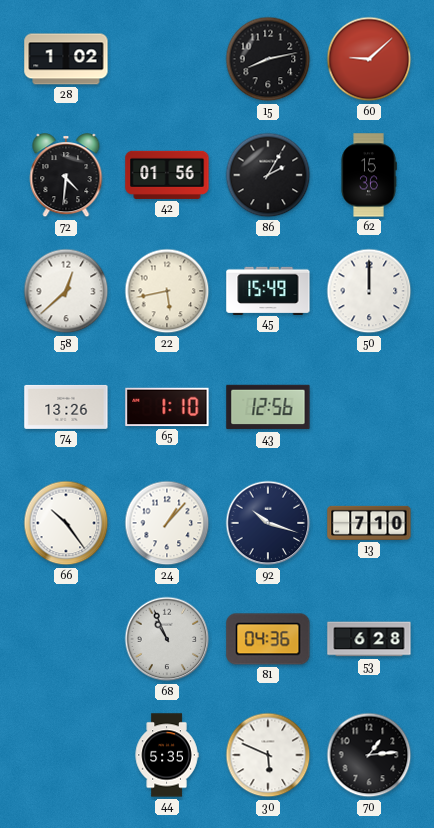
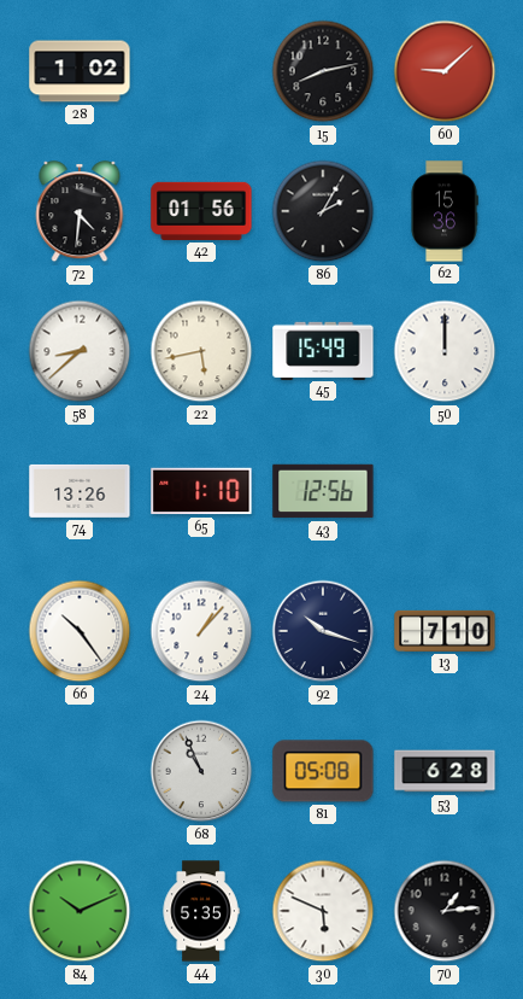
58: 12:38 -> 8:38 (80, 351)
81: 04:36 -> 05:08 (323, 771)
84: none -> 10:11 (80, 911)
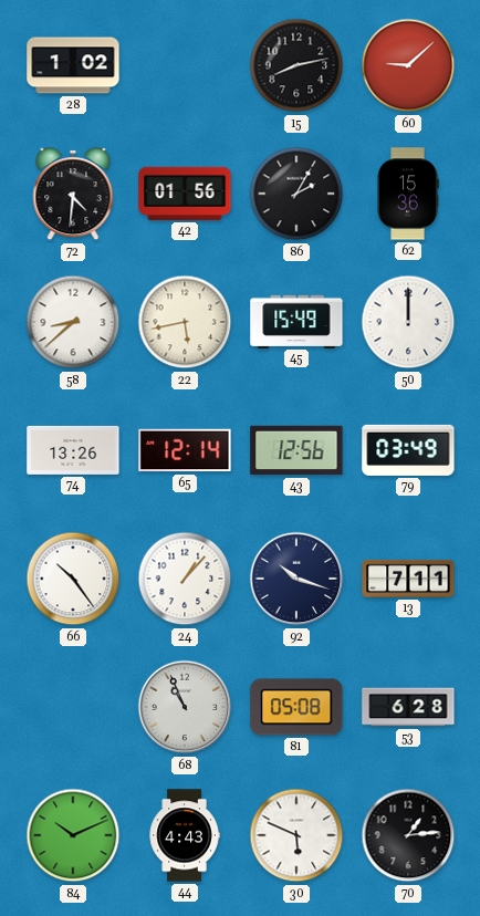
65: 1:10 -> 12:14 (185, 450)
79: none -> 03:49 (408, 450)
13: 7:10 -> 7:11 (408, 579)
44: 5:35 -> 4:43 (185, 835)
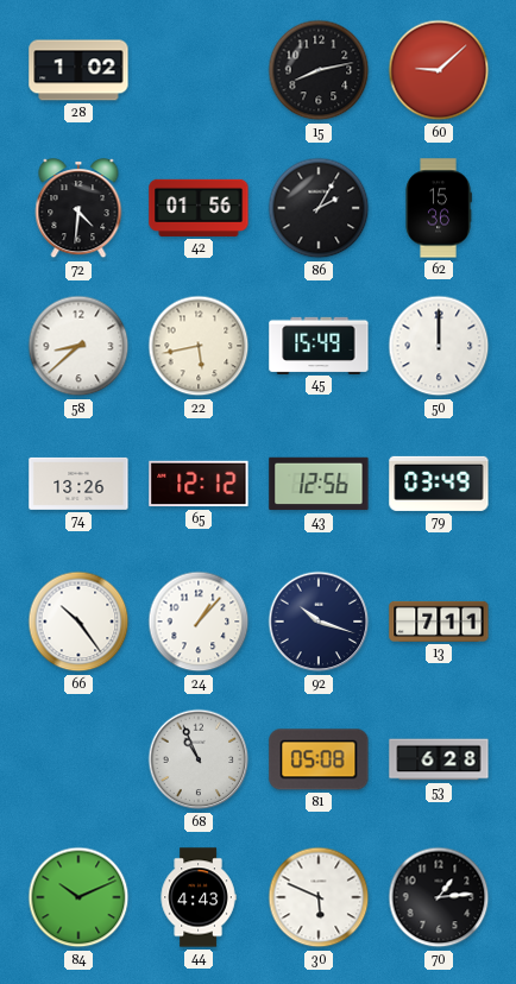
65: 12:14 -> 12:12 (199, 484)
